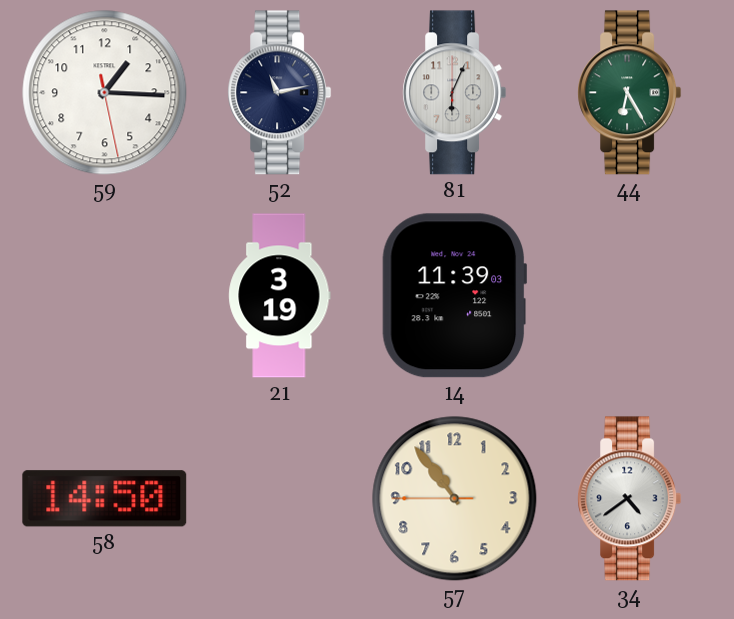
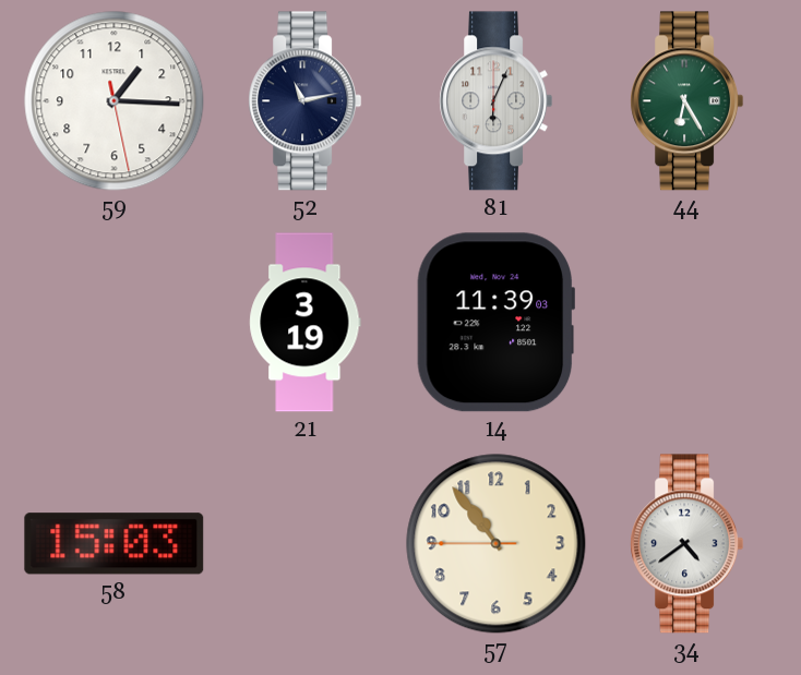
58: 14:50 -> 15:03 (115, 544)
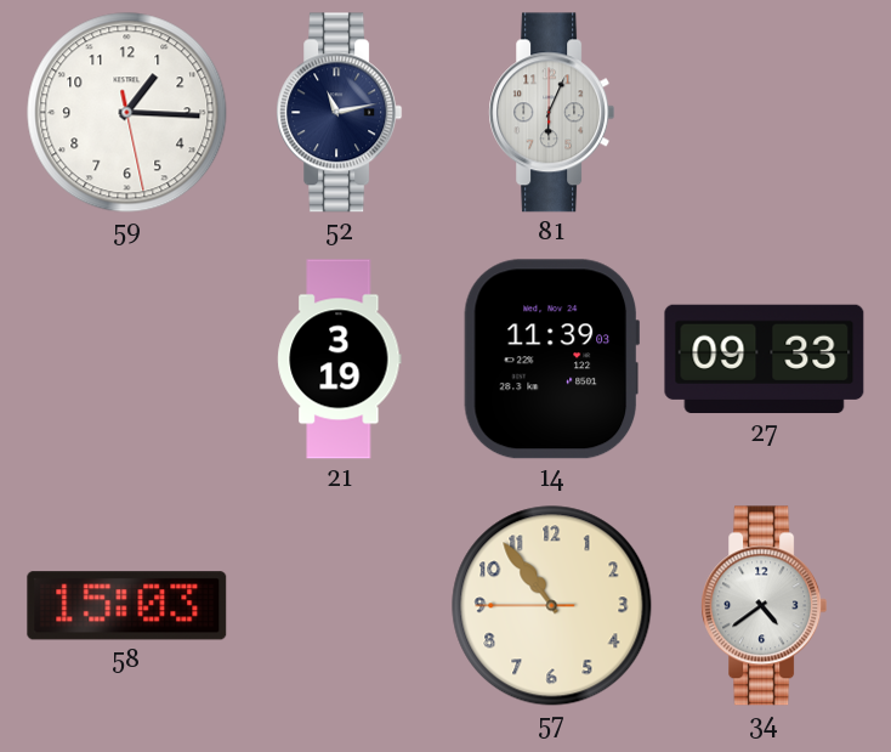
44: 6:25 -> none (688, 101)
27: none -> 09:33 (765, 360)
